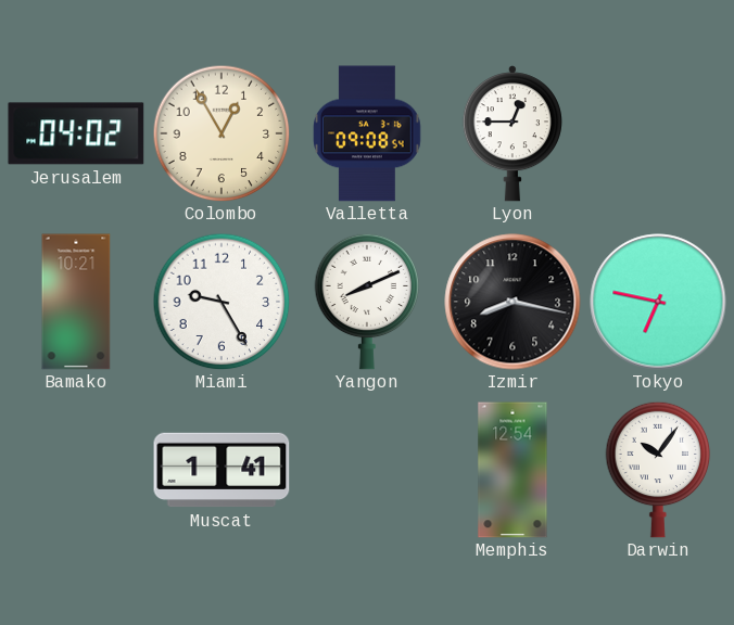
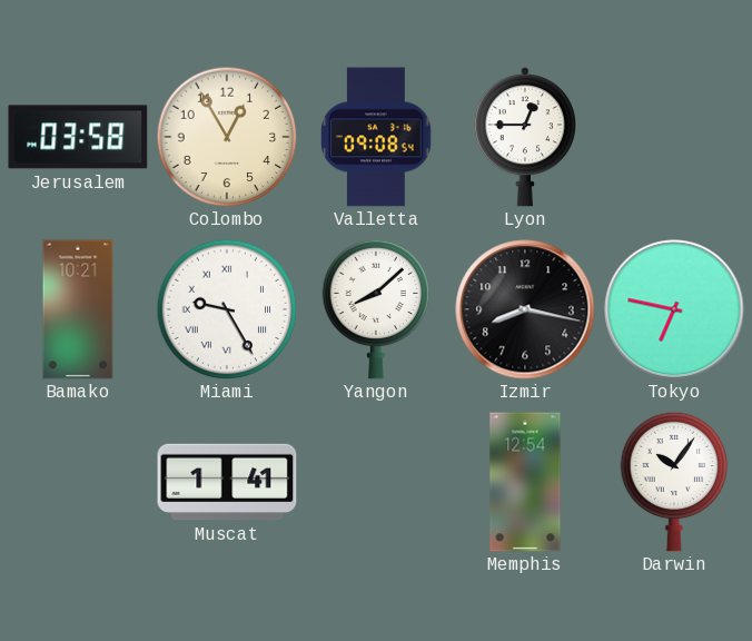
Jerusalem: 04:02 -> 03:58 (78, 137)
Miami numerals: Arabic -> Roman (227, 309)
Yangon: 8:11 -> 8:08 (376, 309)
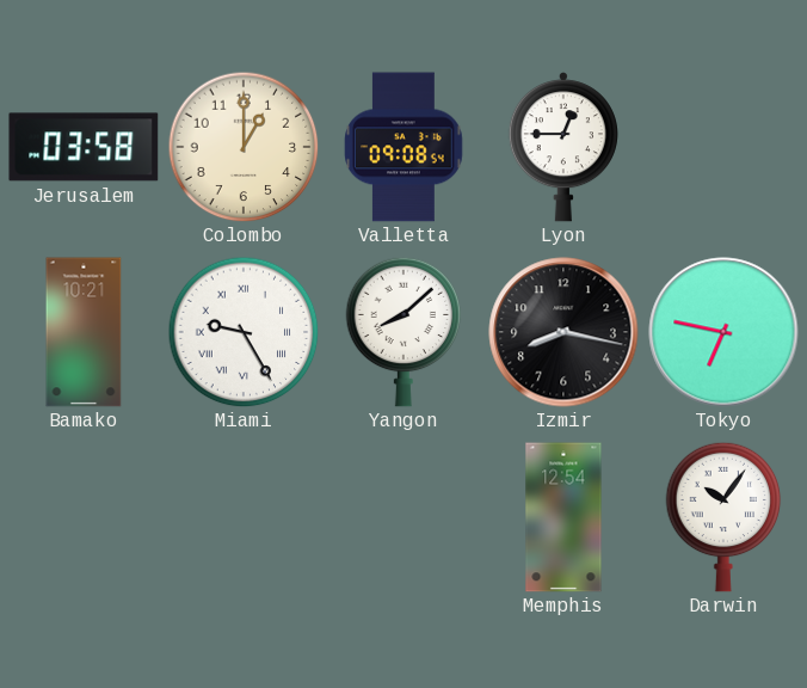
Colombo: 12:55 -> 1:00 (244, 147)
Muscat: 1:41 -> none (227, 482)
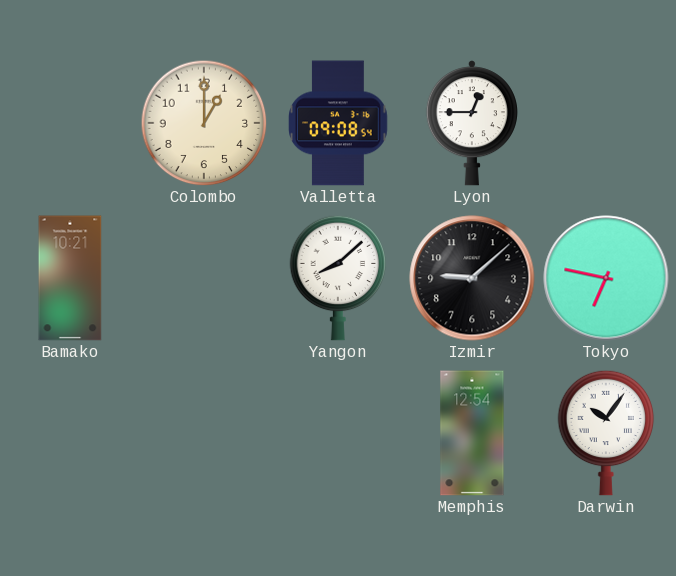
Jerusalem: 03:58 -> none (84, 147)
Miami: 9:25 -> none (244, 332)
Izmir: 8:17 -> 9:08 (472, 278)
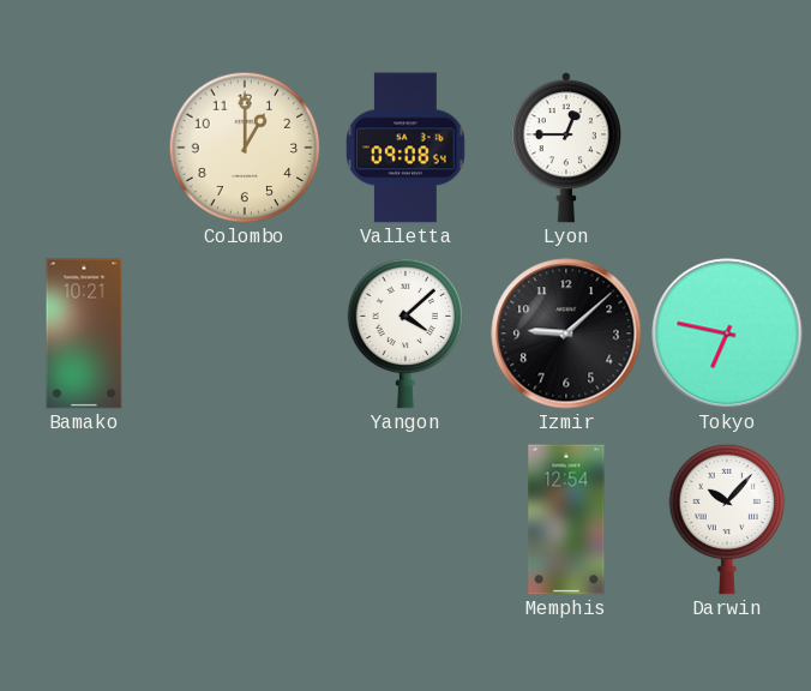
Yangon: 8:08 -> 4:08 (405, 334)
Darwin: 10:06 -> 10:07 (727, 519)
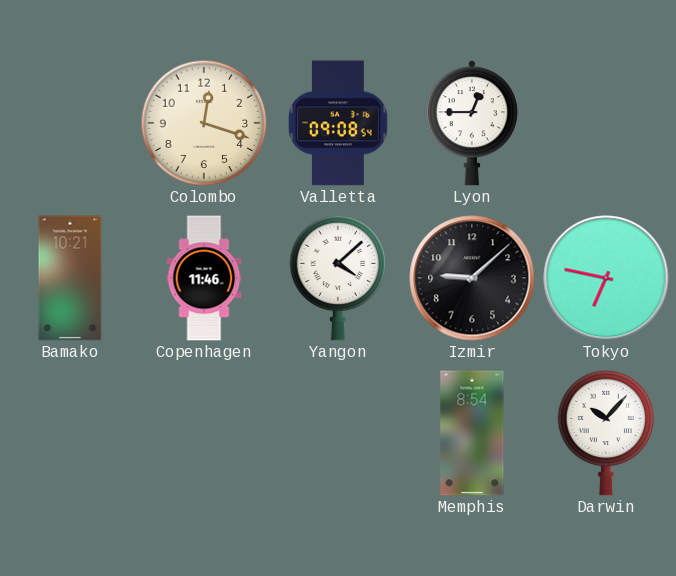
Colombo: 1:00 -> 12:18 (204, 123)
Copenhagen: none -> 11:46 (204, 278)
Memphis: 12:54 -> 8:54 (472, 433)
